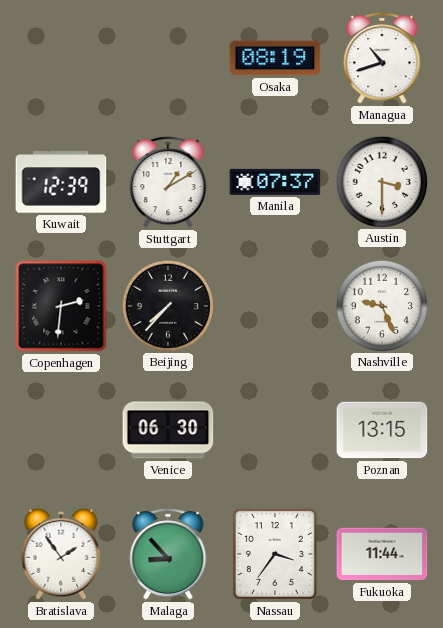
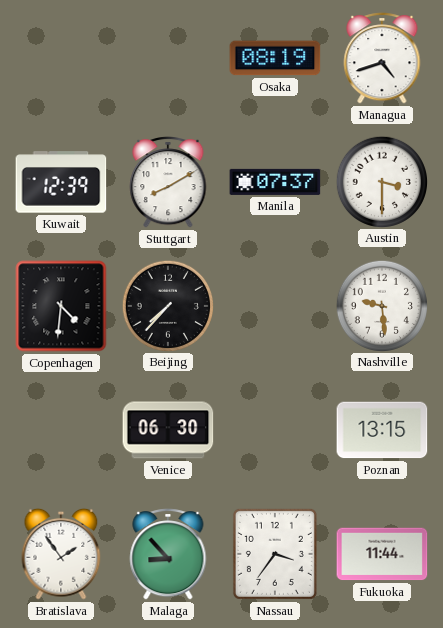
Managua: 10:42 -> 4:42 (382, 59)
Stuttgart: 1:10 -> 8:10 (168, 183)
Copenhagen: 2:31 -> 4:31 (61, 306)
Nashville: 9:26 -> 9:29 (381, 305)
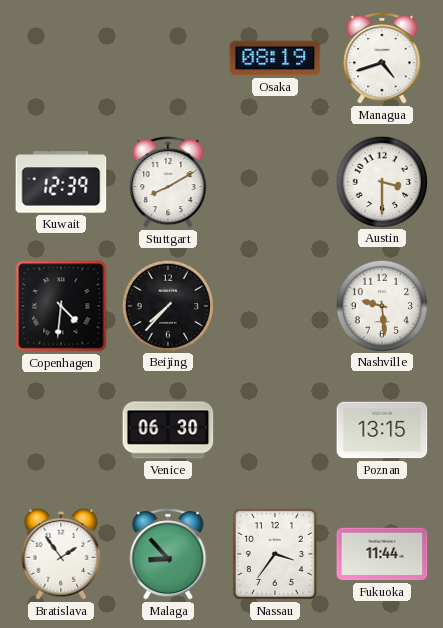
Manila: 07:37 -> none (275, 182)
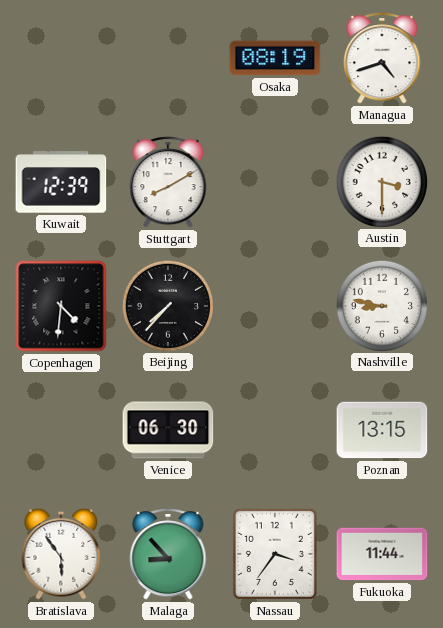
Nashville: 9:29 -> 8:47 (381, 305)
Bratislava: 1:54 -> 5:54 (61, 554)
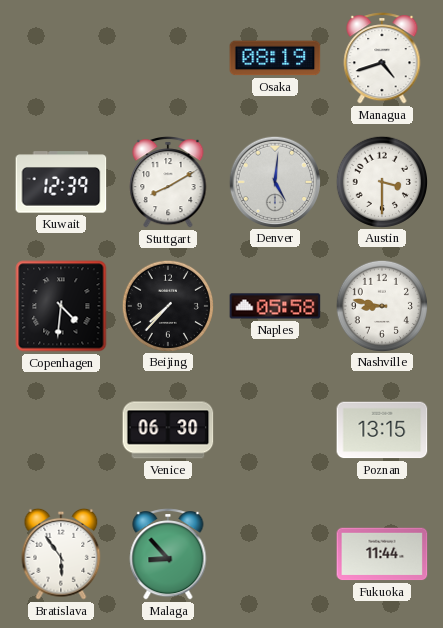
Denver: none -> 5:01 (274, 181)
Naples: none -> 05:58 (275, 306)
Nassau: 3:36 -> none (275, 554)
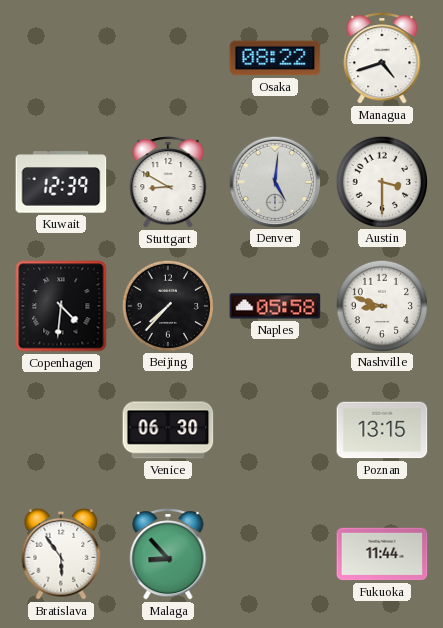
Osaka: 08:19 -> 08:22 (275, 58)
Stuttgart: 8:10 -> 8:50 (168, 183)
Nashville: 8:47 -> 8:48 (381, 305)
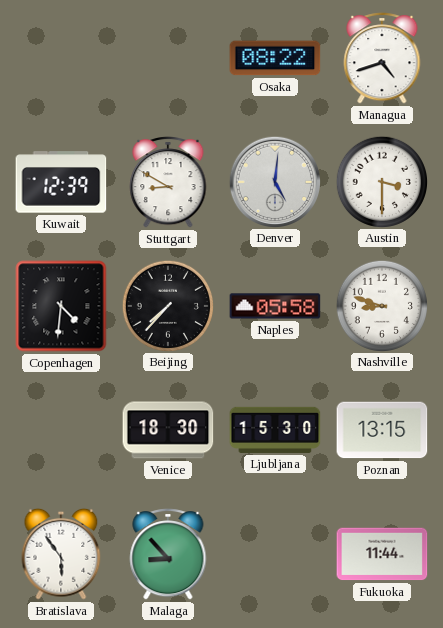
Venice: 06:30 -> 18:30 (168, 430)
Ljubljana: none -> 15:30 (275, 430)
